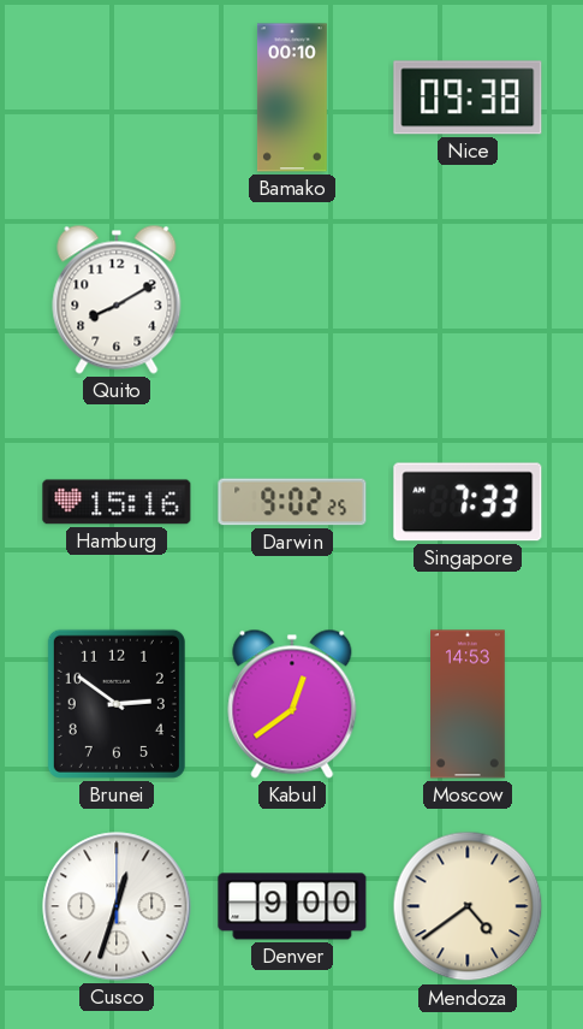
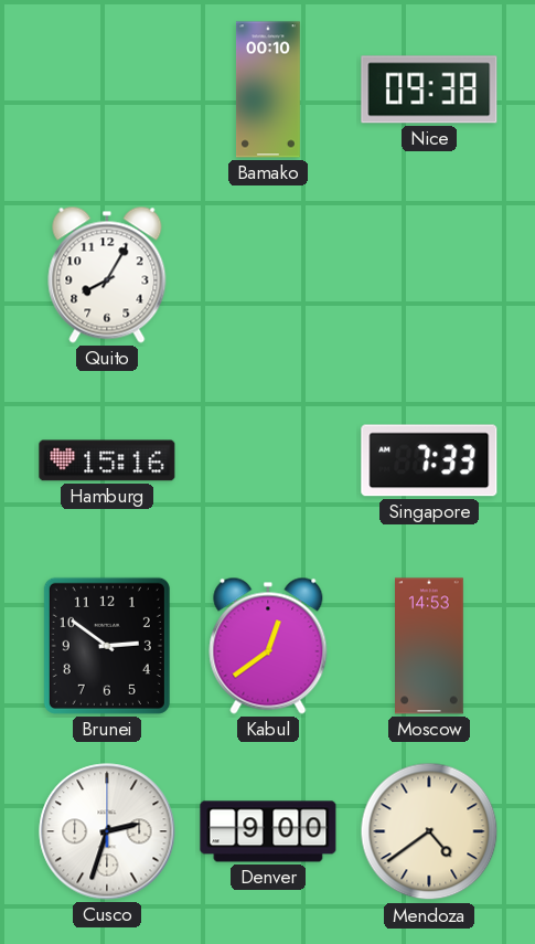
Quito: 8:10 -> 8:05 (107, 275)
Darwin: 9:02 -> none (292, 502)
Cusco: 12:33 -> 2:33 (107, 831)
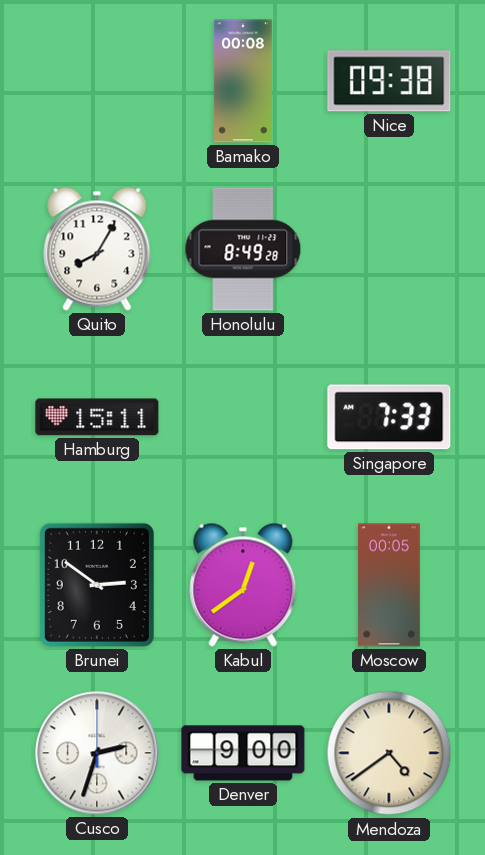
Bamako: 00:10 -> 00:08 (243, 81)
Honolulu: none -> 8:49 (243, 249)
Hamburg: 15:16 -> 15:11 (97, 417)
Moscow: 14:53 -> 00:05 (390, 585)
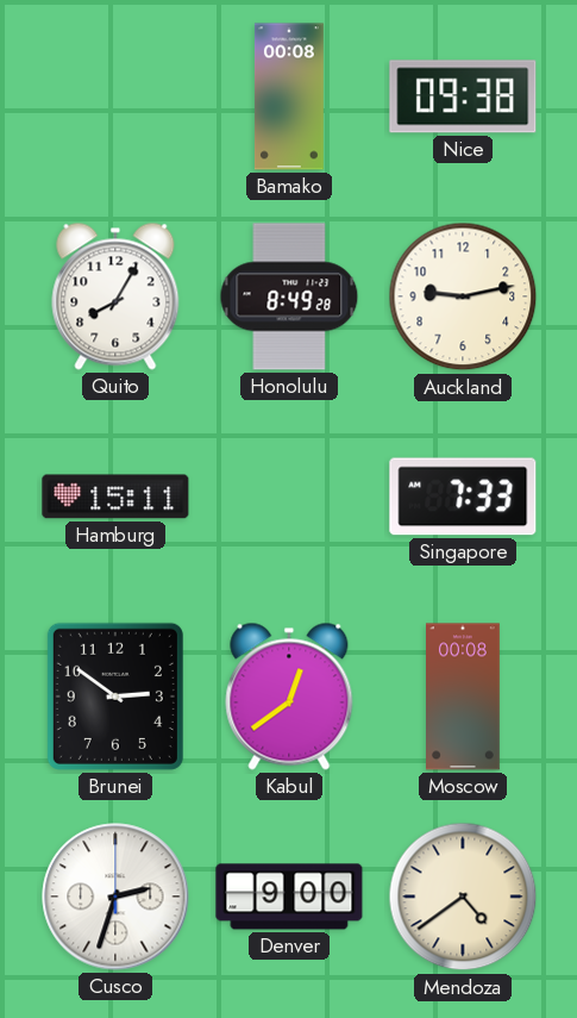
Auckland: none -> 9:13 (463, 296)
Moscow: 00:05 -> 00:08 (464, 697)
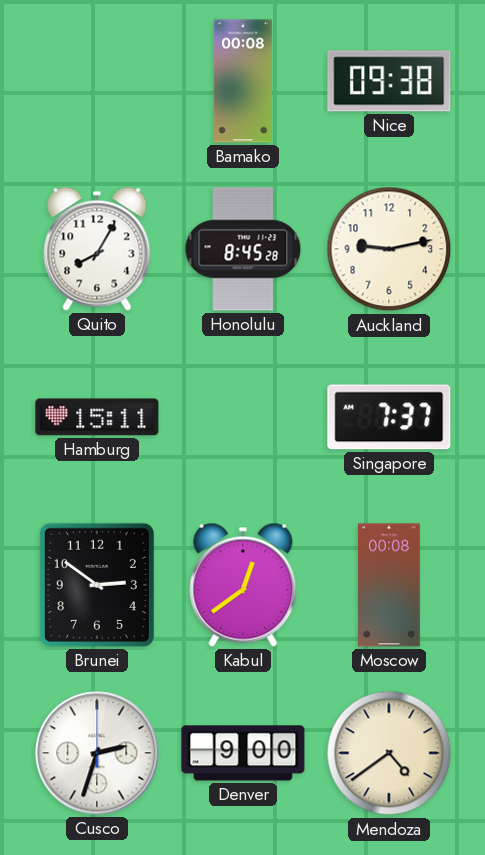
Honolulu: 8:49 -> 8:45 (243, 249)
Singapore: 7:33 -> 7:37 (389, 417)
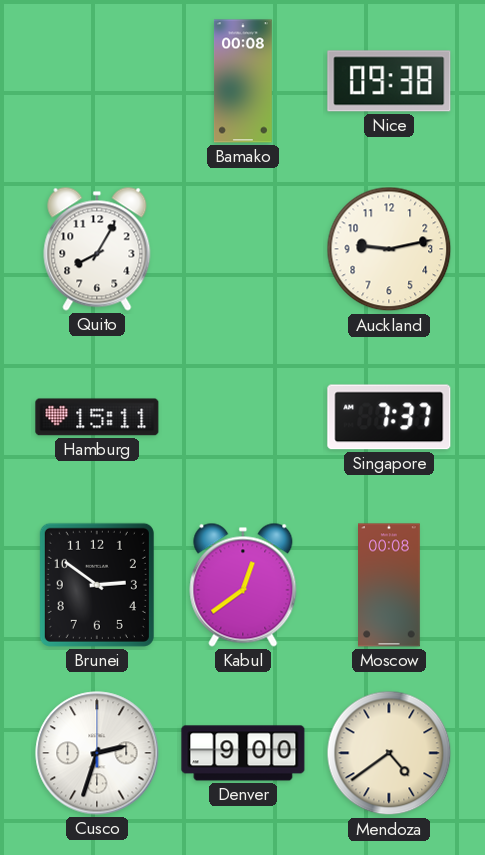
Honolulu: 8:45 -> none (243, 249)
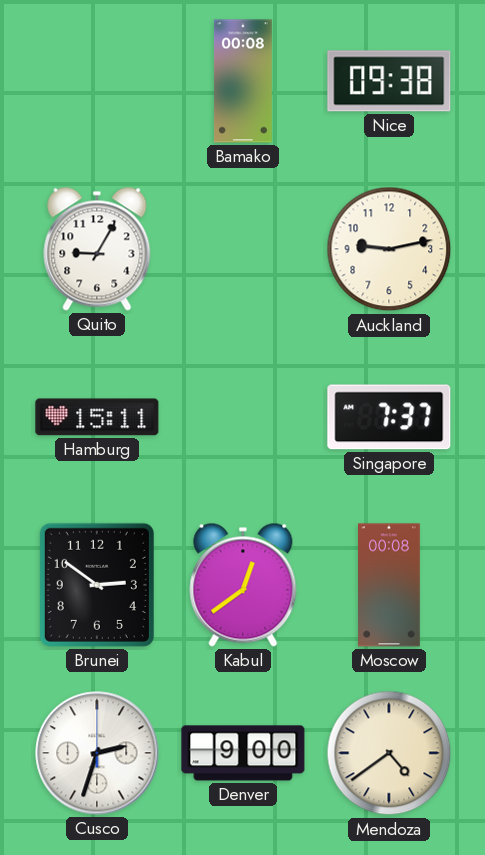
Quito: 8:05 -> 9:05 (97, 249)
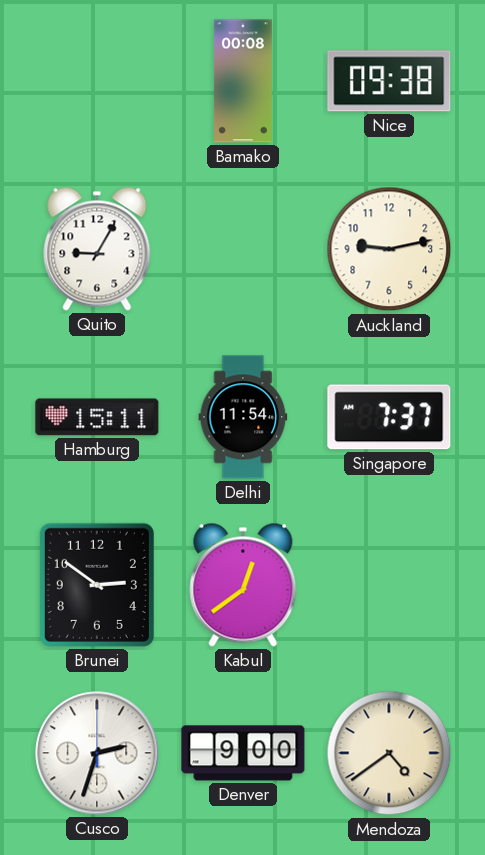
Delhi: none -> 11:54 (243, 417)
Moscow: 00:08 -> none (390, 585)
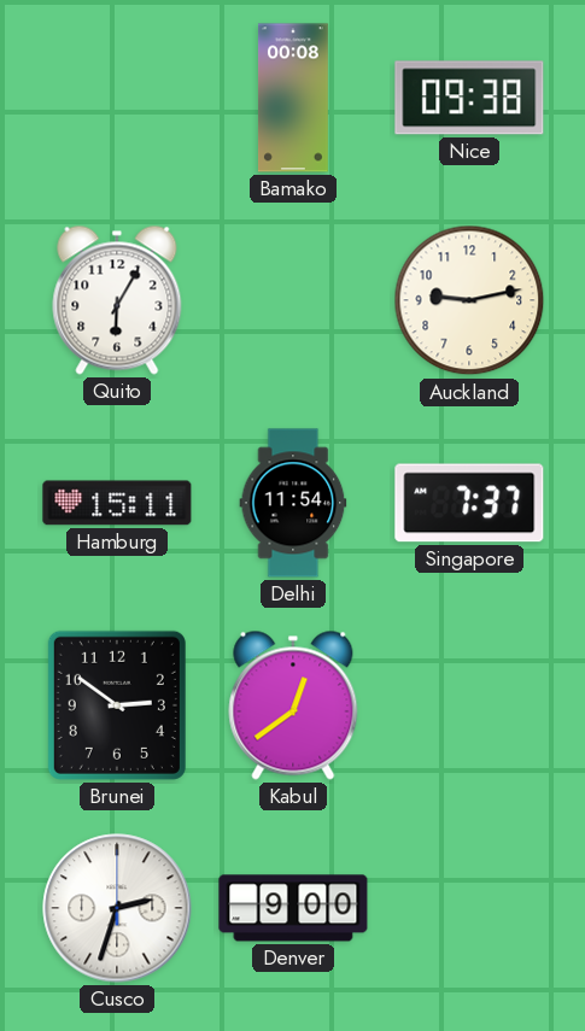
Quito: 9:05 -> 6:05 (117, 300)
Mendoza: 4:39 -> none (389, 753)
